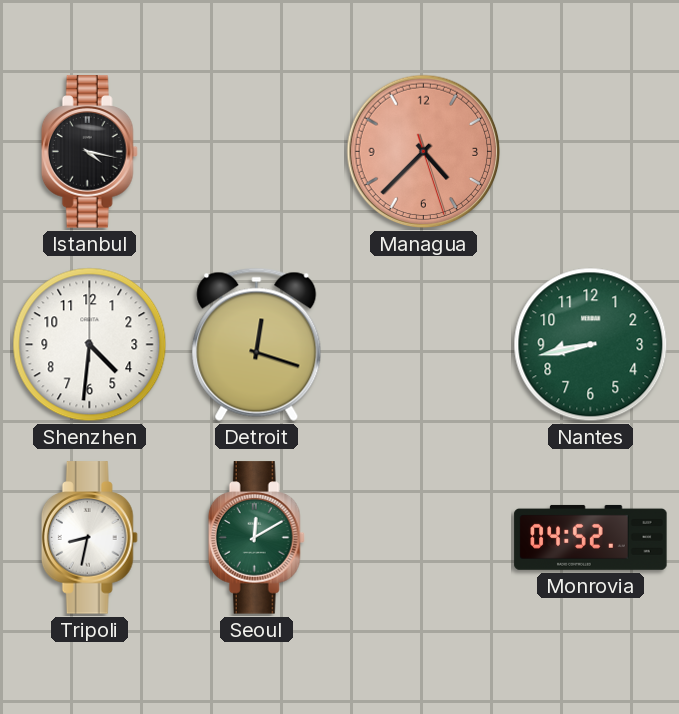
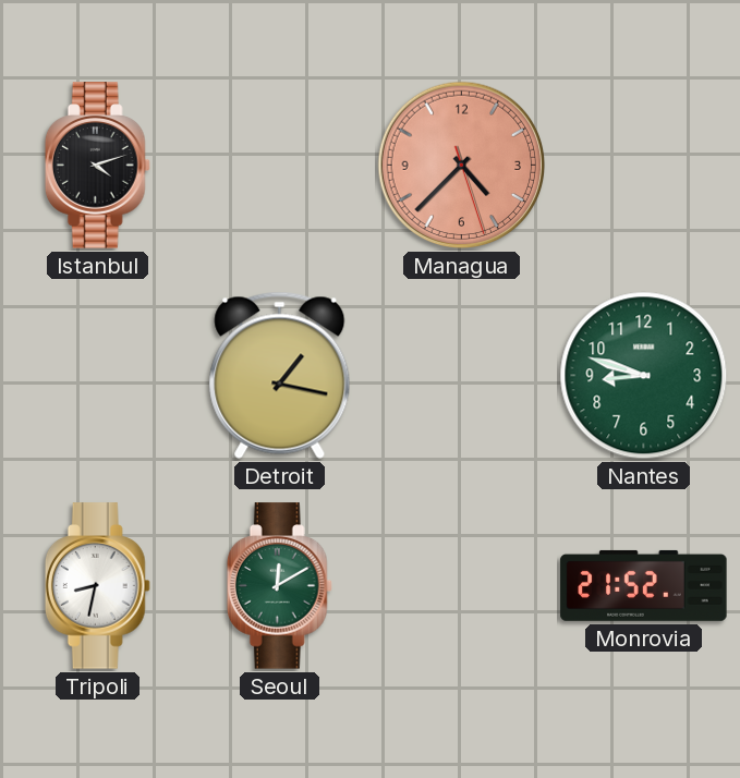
Istanbul: 4:17 -> 4:12 (97, 166)
Shenzhen: 4:31 -> none (90, 345)
Detroit: 12:18 -> 1:17 (280, 375)
Nantes: 8:43 -> 8:48 (644, 376)
Monrovia: 04:52 -> 21:52 (644, 585)
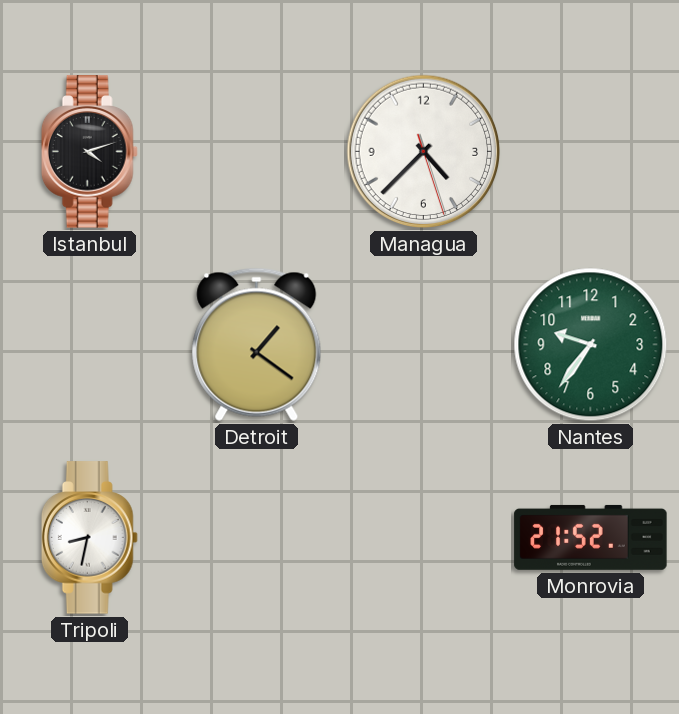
Managua dial: salmon -> white (424, 152)
Detroit: 1:17 -> 1:21 (257, 344)
Nantes: 8:48 -> 9:36 (591, 345)
Seoul: 12:10 -> none (279, 586)
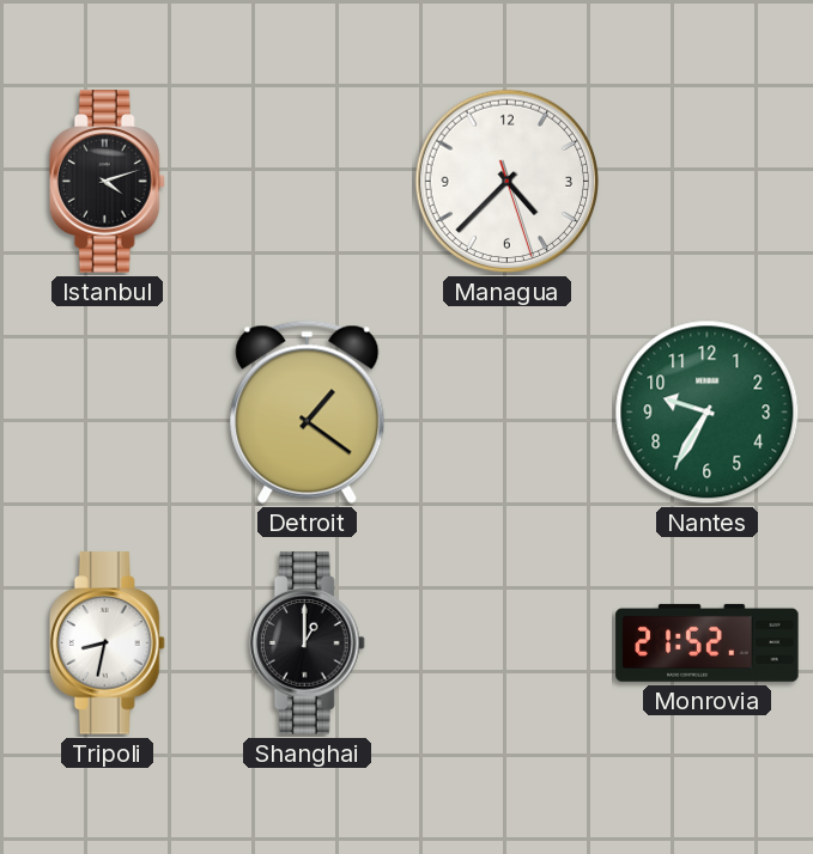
Nantes: 9:36 -> 9:35 (708, 413)
Shanghai: none -> 1:00 (307, 643)
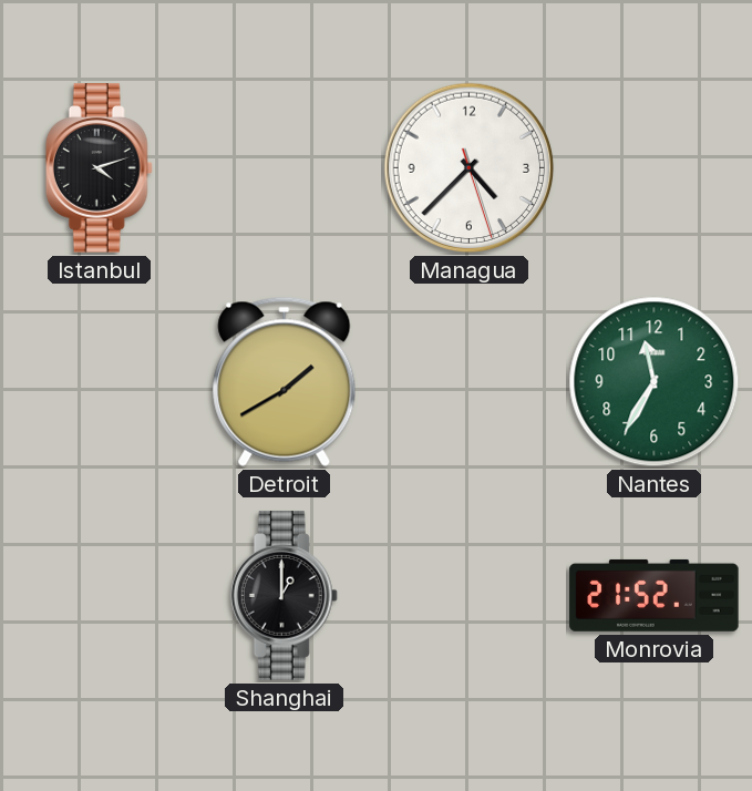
Detroit: 1:21 -> 1:40 (285, 381)
Nantes: 9:35 -> 11:35 (655, 382)
Tripoli: 8:32 -> none (107, 643)
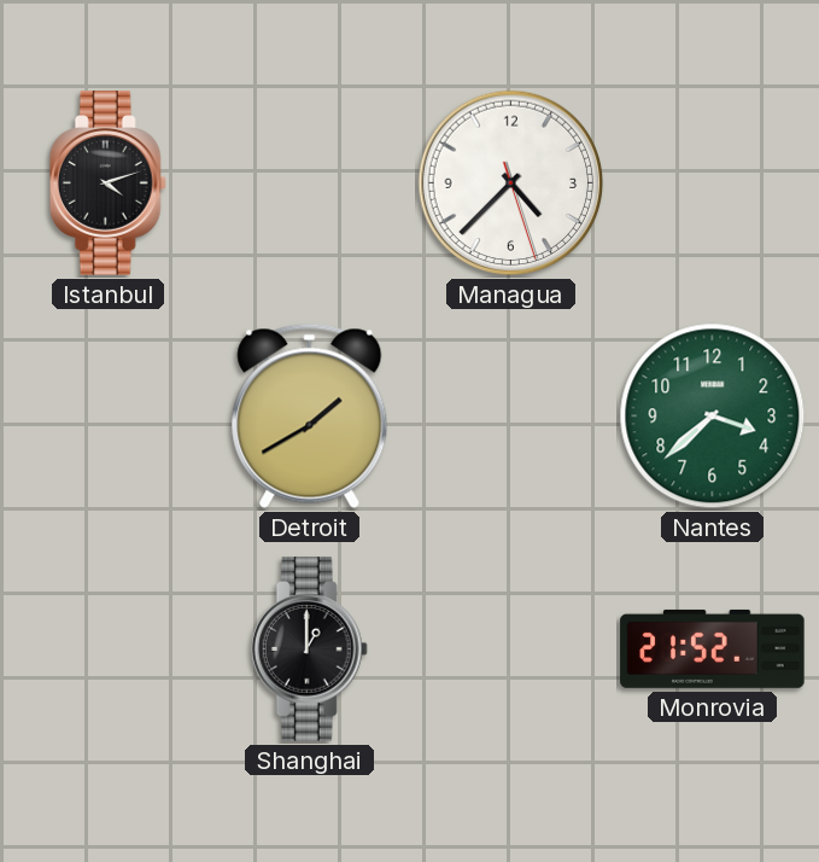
Nantes: 11:35 -> 3:38 (713, 417)
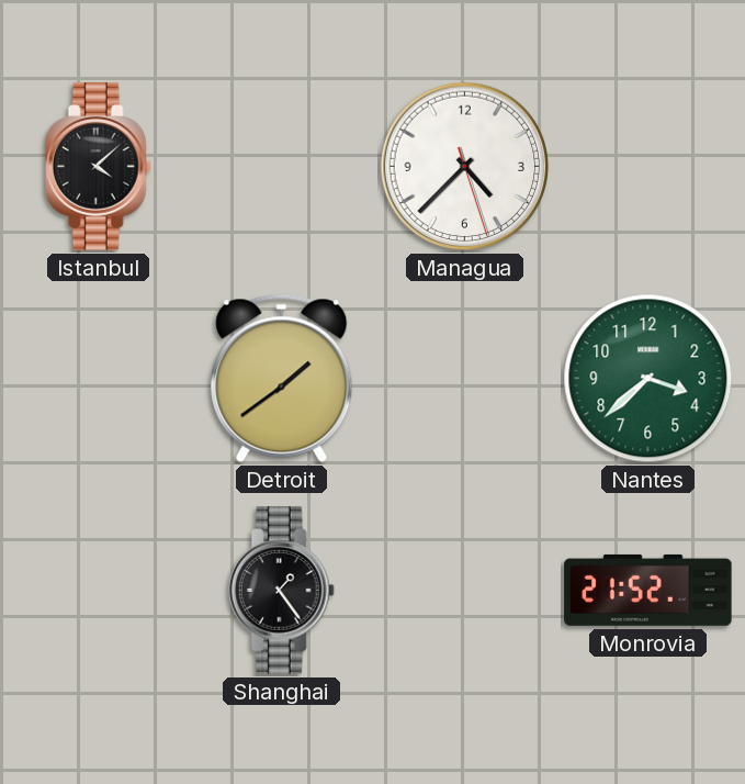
Istanbul: 4:12 -> 4:08 (98, 167)
Detroit: 1:40 -> 1:39 (282, 378)
Shanghai: 1:00 -> 1:24 (281, 591)
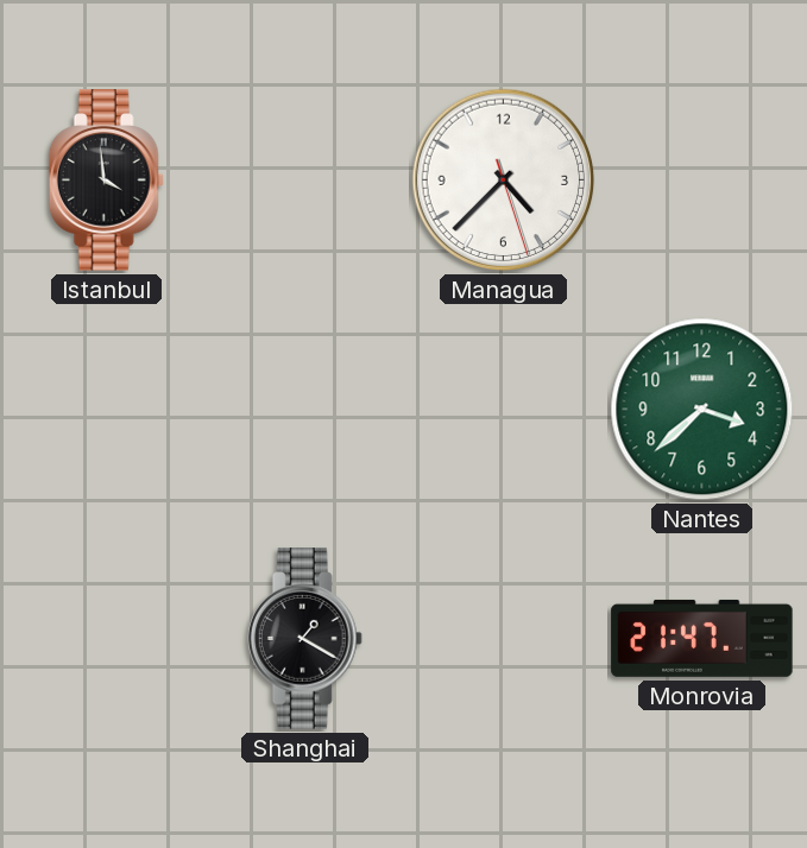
Istanbul: 4:08 -> 3:59 (106, 181)
Detroit: 1:39 -> none (282, 378)
Shanghai: 1:24 -> 1:20 (304, 639)
Monrovia: 21:52 -> 21:47 (702, 638)
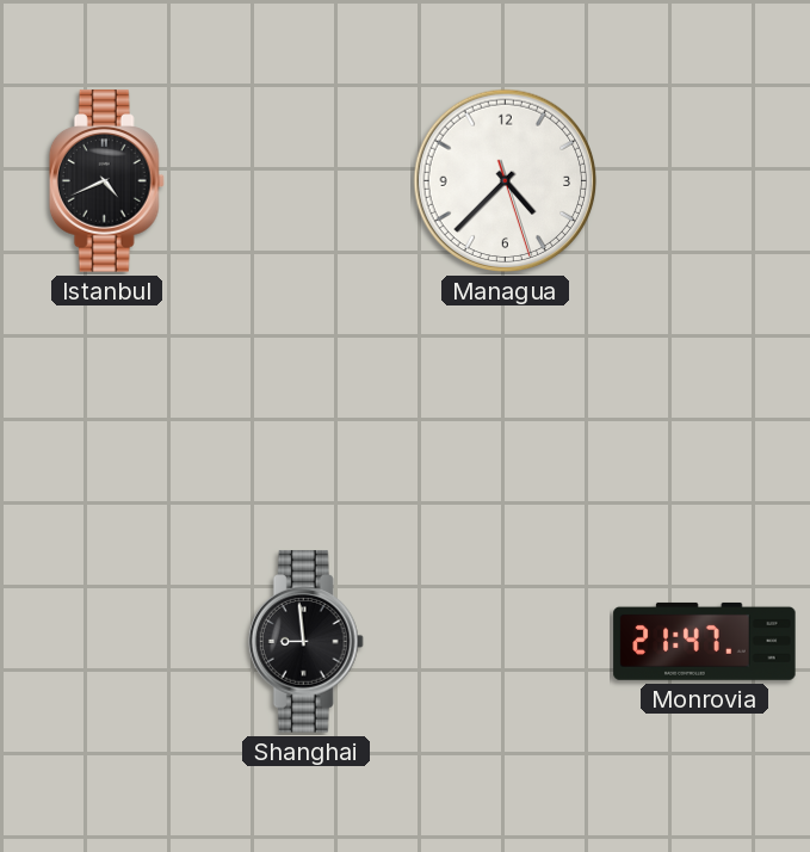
Istanbul: 3:59 -> 4:41 (106, 181)
Nantes: 3:38 -> none (702, 410)
Shanghai: 1:20 -> 8:59 (305, 642)
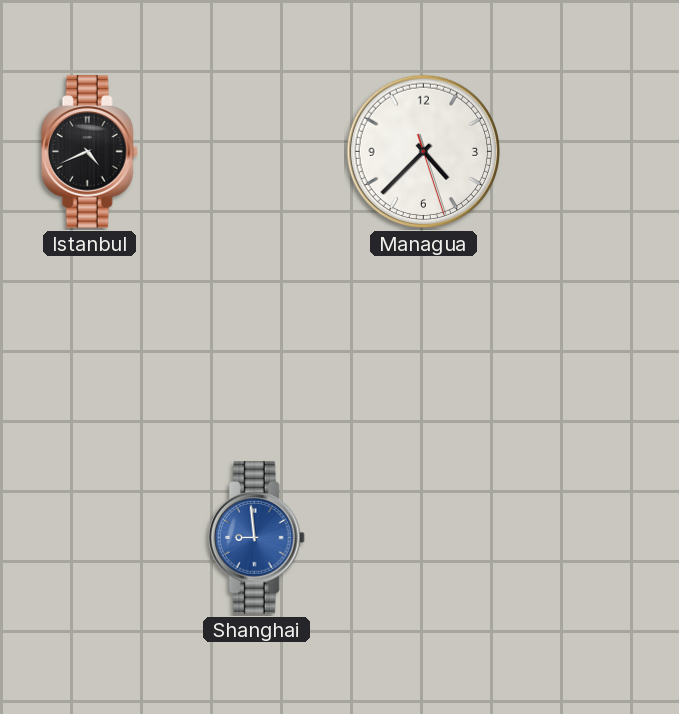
Shanghai dial: black -> blue (256, 538)
Monrovia: 21:47 -> none (705, 641)
